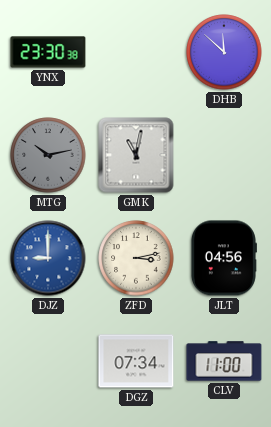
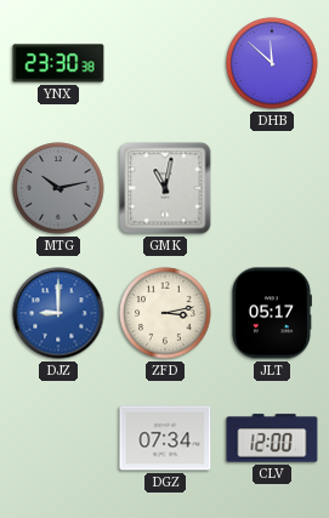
JLT: 04:56 -> 05:17 (271, 313)
CLV: 11:00 -> 12:00 (272, 438)
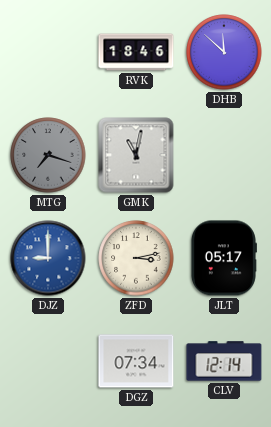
YNX: 23:30 -> none (58, 63)
RVK: none -> 18:46 (136, 52)
MTG: 10:13 -> 7:18 (48, 155)
CLV: 12:00 -> 12:14 (224, 361)
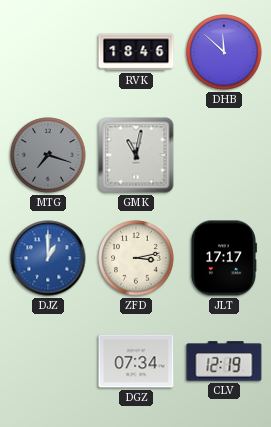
DJZ: 9:00 -> 1:00 (48, 258)
JLT: 05:17 -> 17:17 (223, 258)
CLV: 12:14 -> 12:19 (224, 361)
